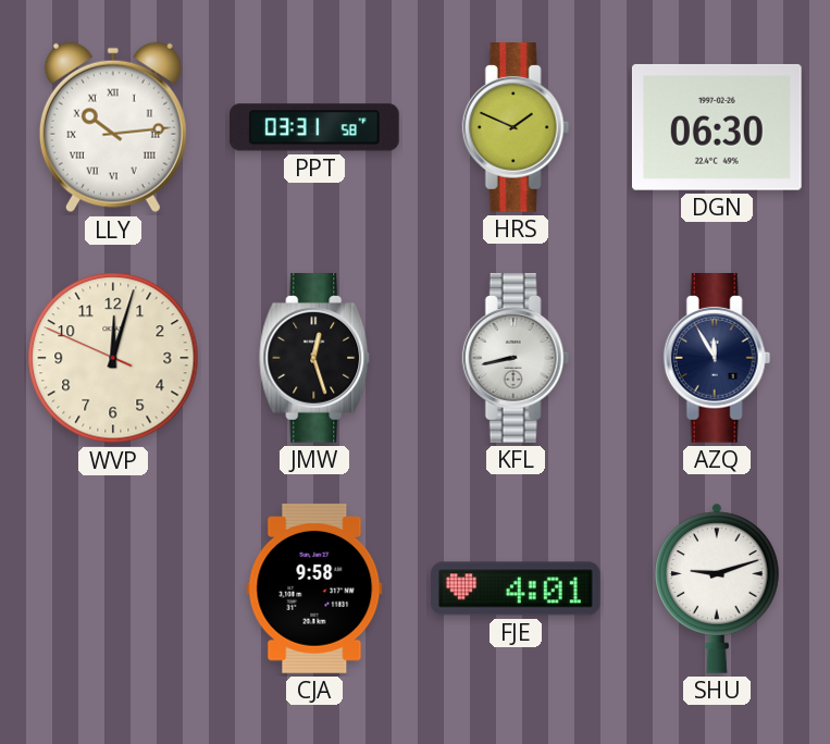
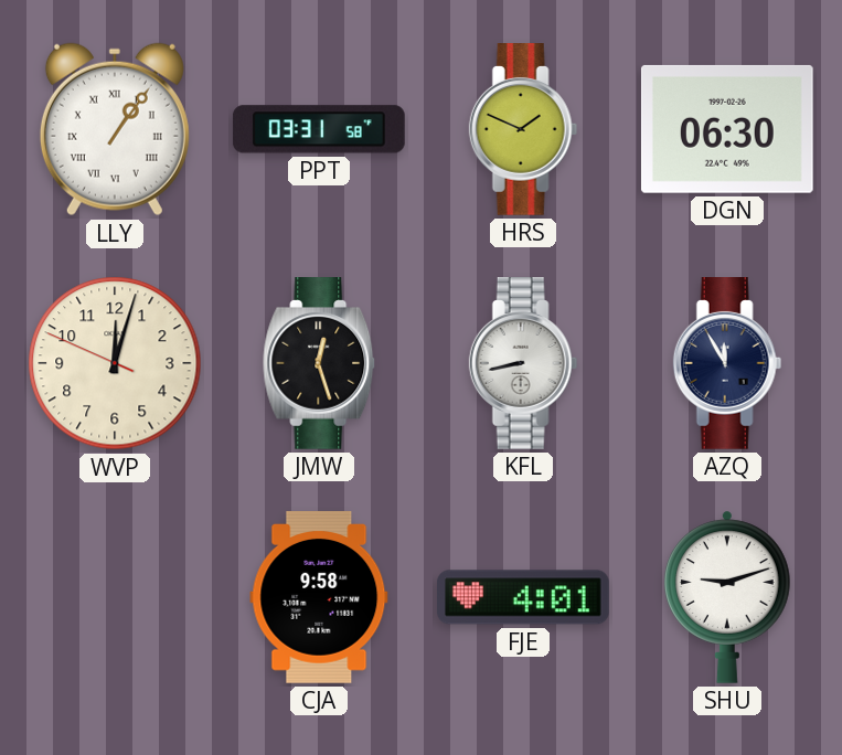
LLY: 10:14 -> 1:06 (115, 129)
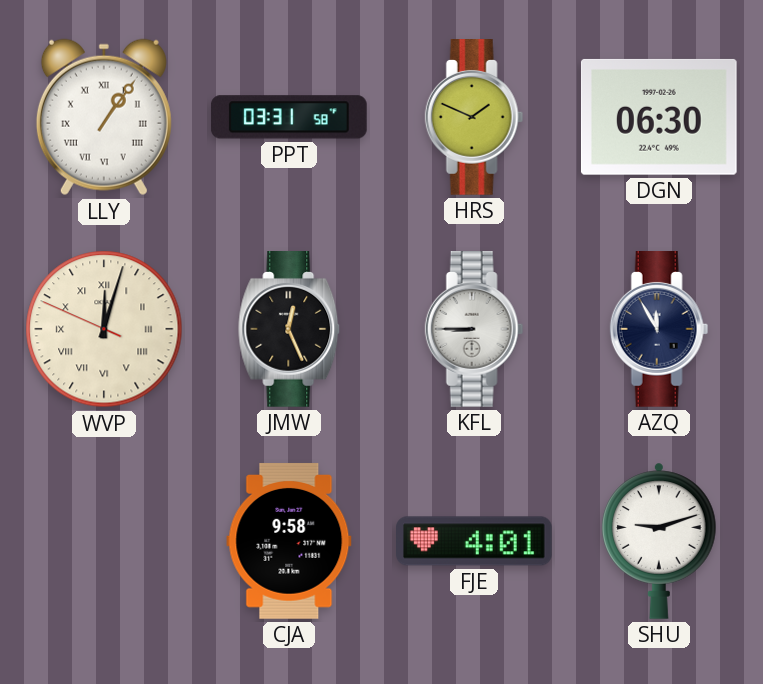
WVP numerals: Arabic -> Roman (104, 329)
JMW: 12:27 -> 12:26 (290, 330)
KFL: 8:43 -> 8:45 (474, 330)
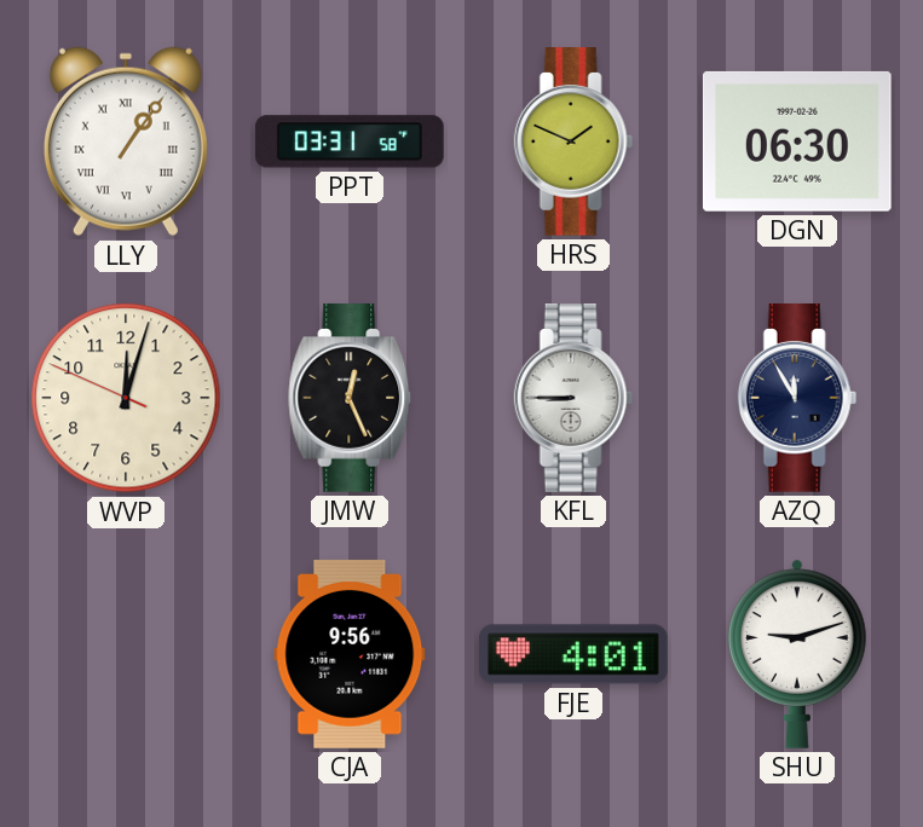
WVP numerals: Roman -> Arabic (126, 398)
CJA: 9:58 -> 9:56 (350, 654)
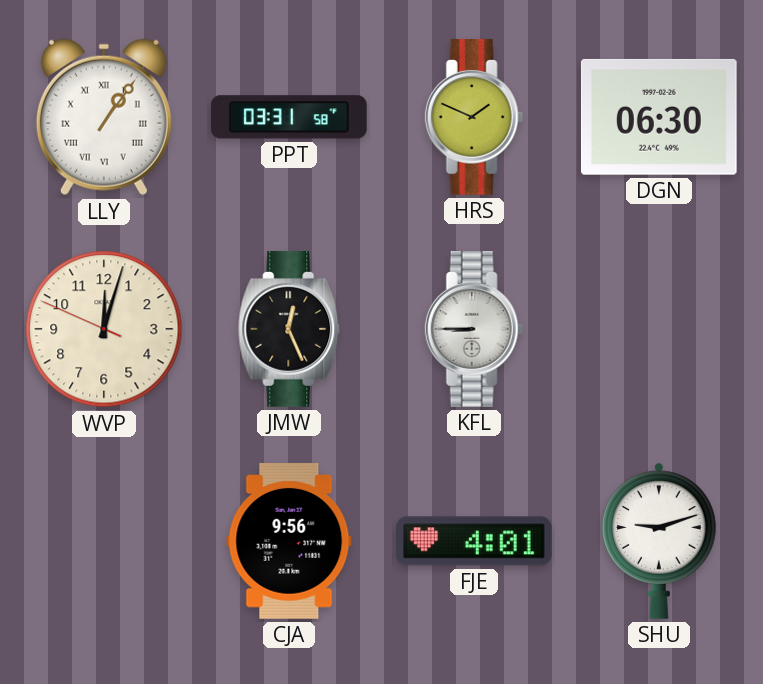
AZQ: 11:55 -> none (797, 399)
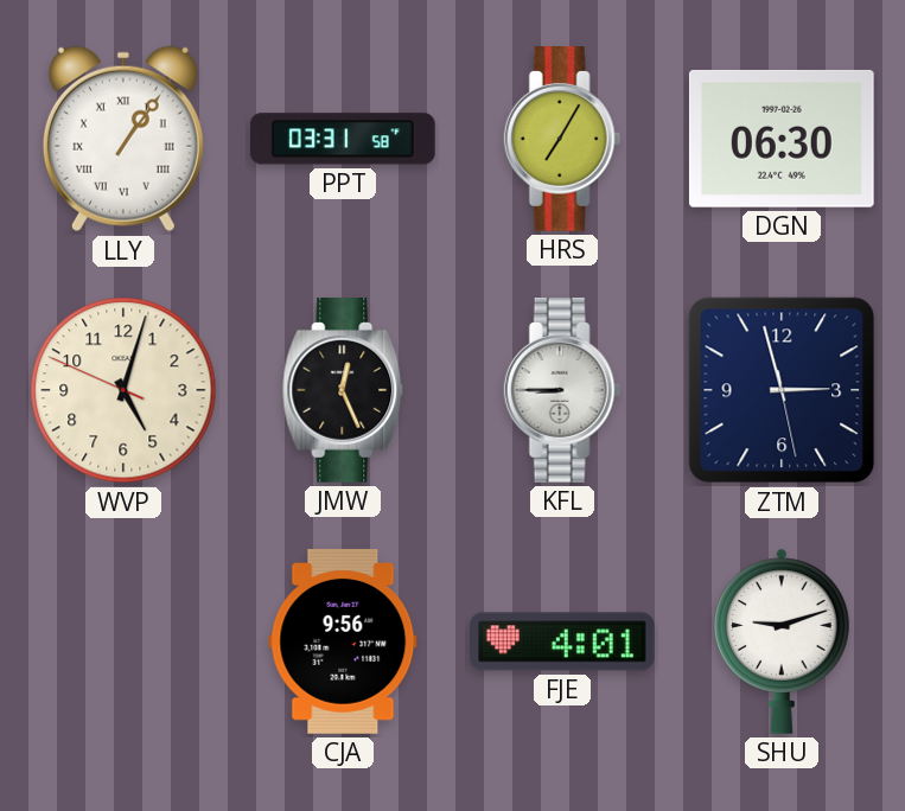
HRS: 1:49 -> 7:05 (562, 140)
WVP: 12:02 -> 5:02 (123, 390)
ZTM: none -> 2:57 (782, 390)
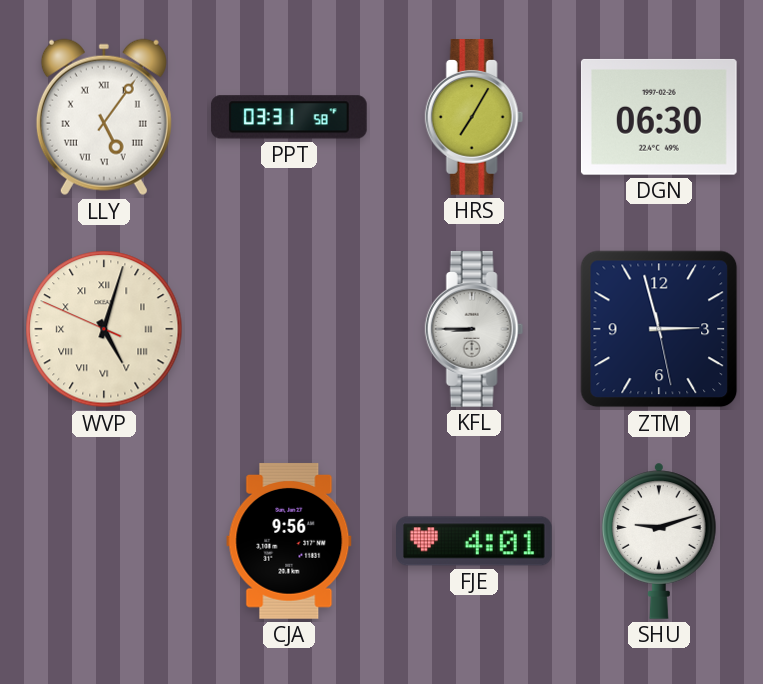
LLY: 1:06 -> 5:06 (104, 117)
WVP numerals: Arabic -> Roman (104, 329)
JMW: 12:26 -> none (344, 391)
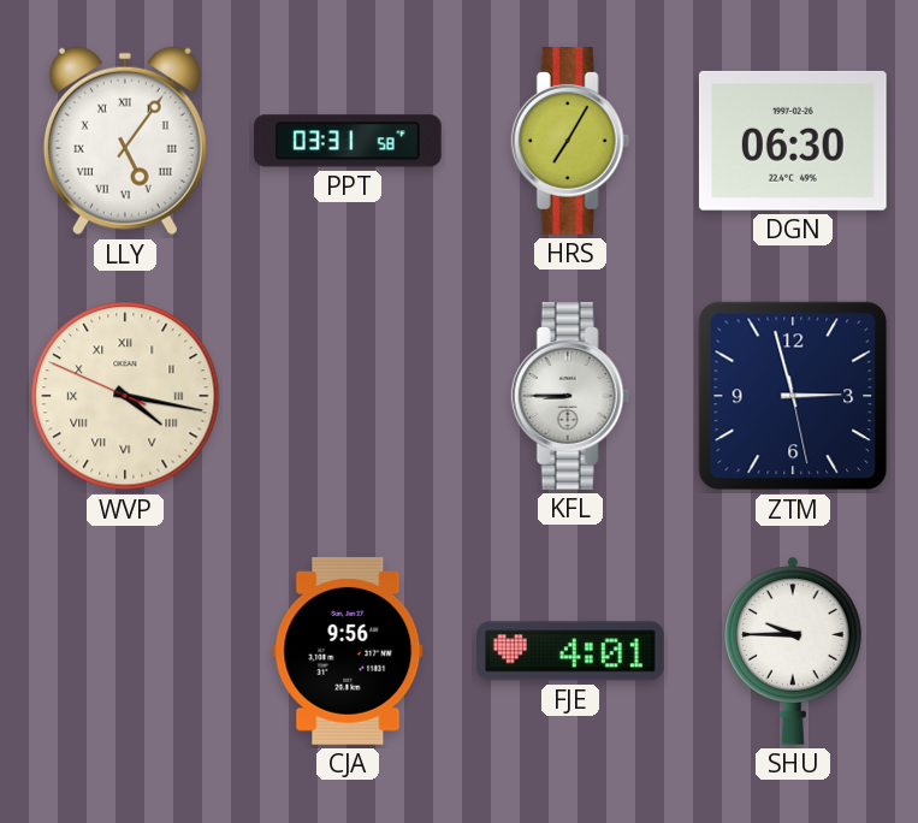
WVP: 5:02 -> 4:16 (125, 396)
SHU: 9:12 -> 9:45 (794, 651)
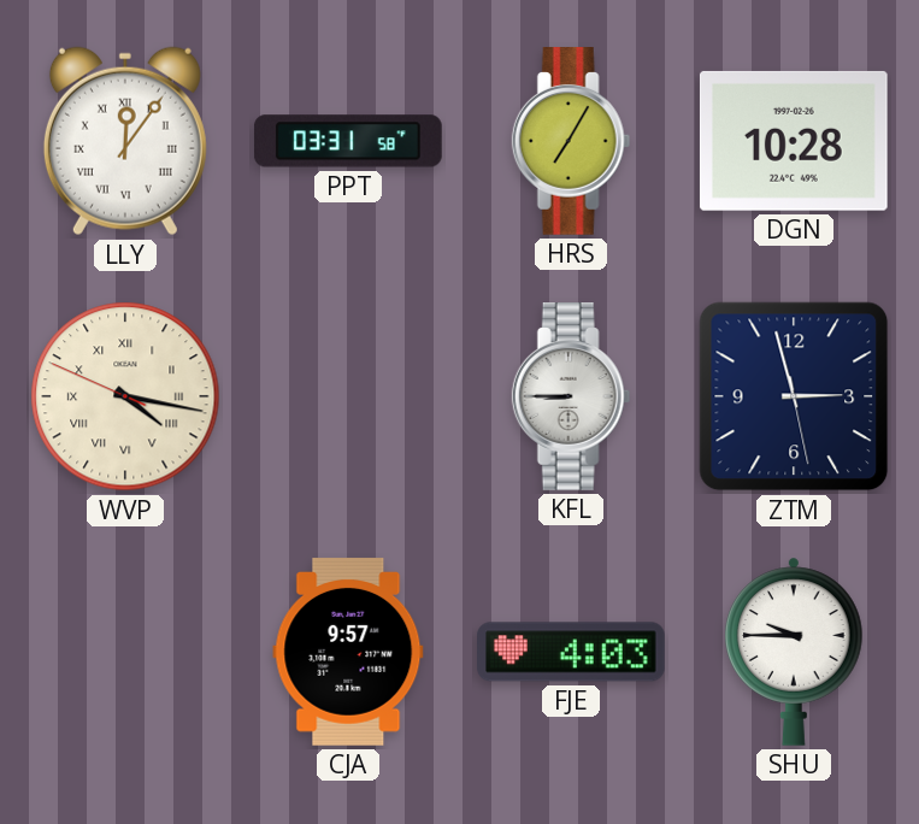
LLY: 5:06 -> 12:06 (125, 141)
DGN: 06:30 -> 10:28 (794, 141)
CJA: 9:56 -> 9:57 (348, 652)
FJE: 4:01 -> 4:03 (572, 652)
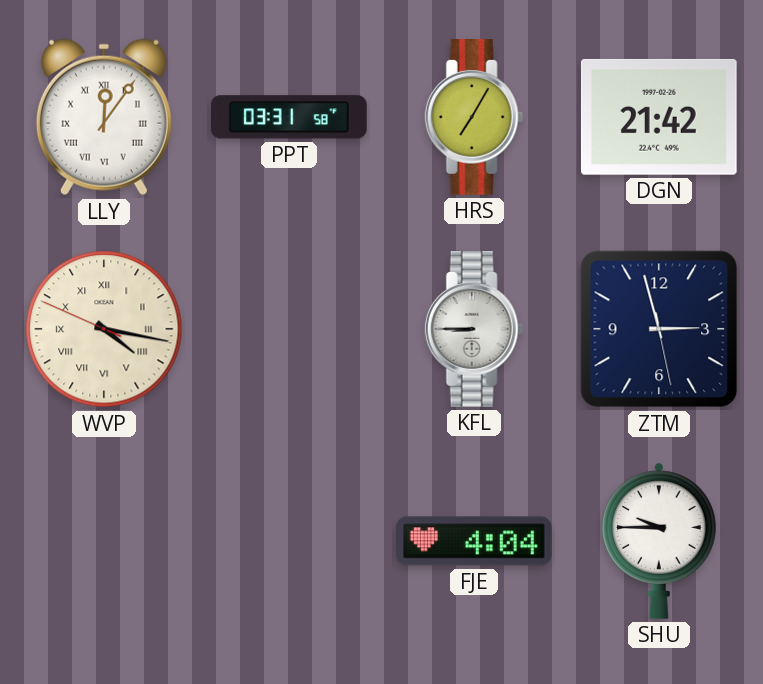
DGN: 10:28 -> 21:42 (659, 117)
CJA: 9:57 -> none (348, 652)
FJE: 4:03 -> 4:04 (475, 541)
